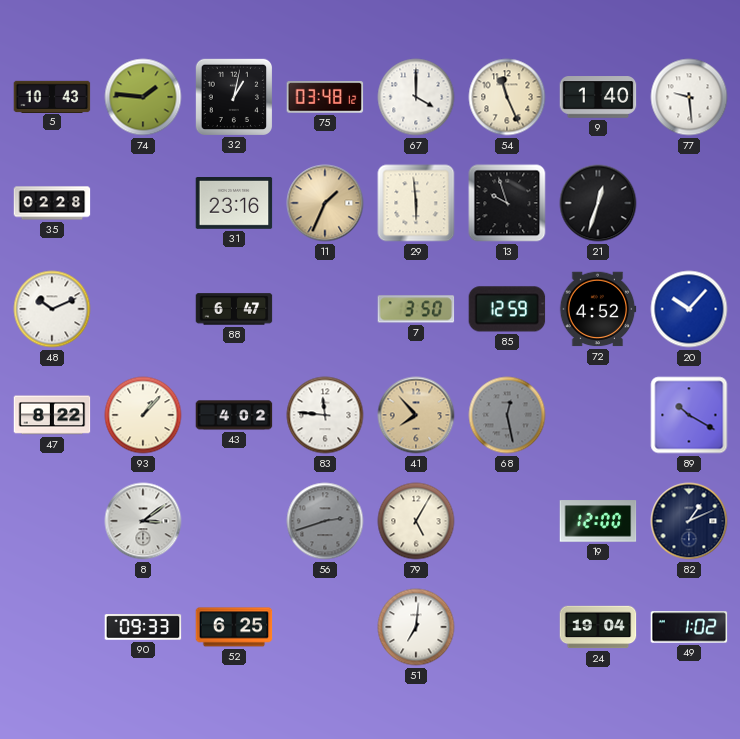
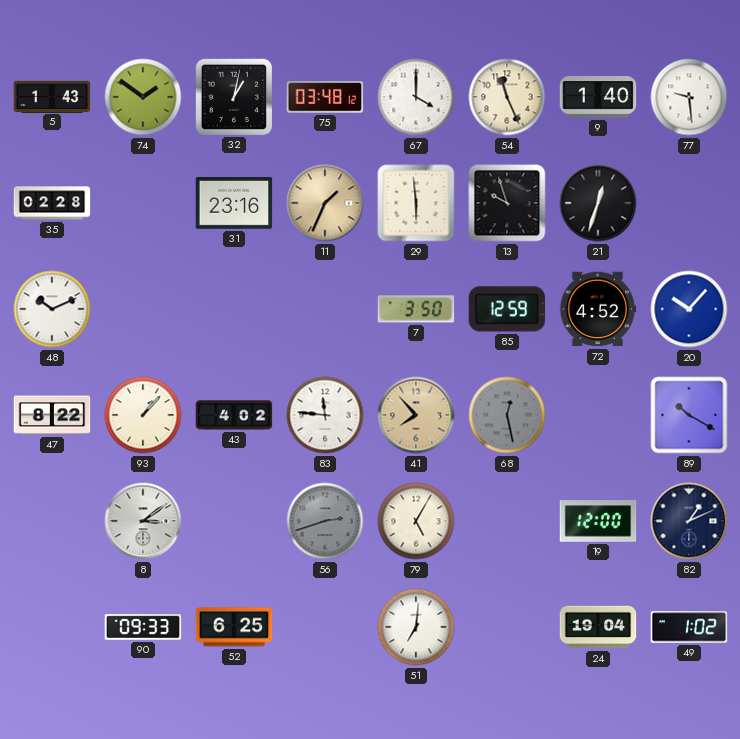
5: 10:43 -> 1:43 (52, 96)
74: 1:46 -> 1:51 (143, 97)
88: 6:47 -> none (234, 309)
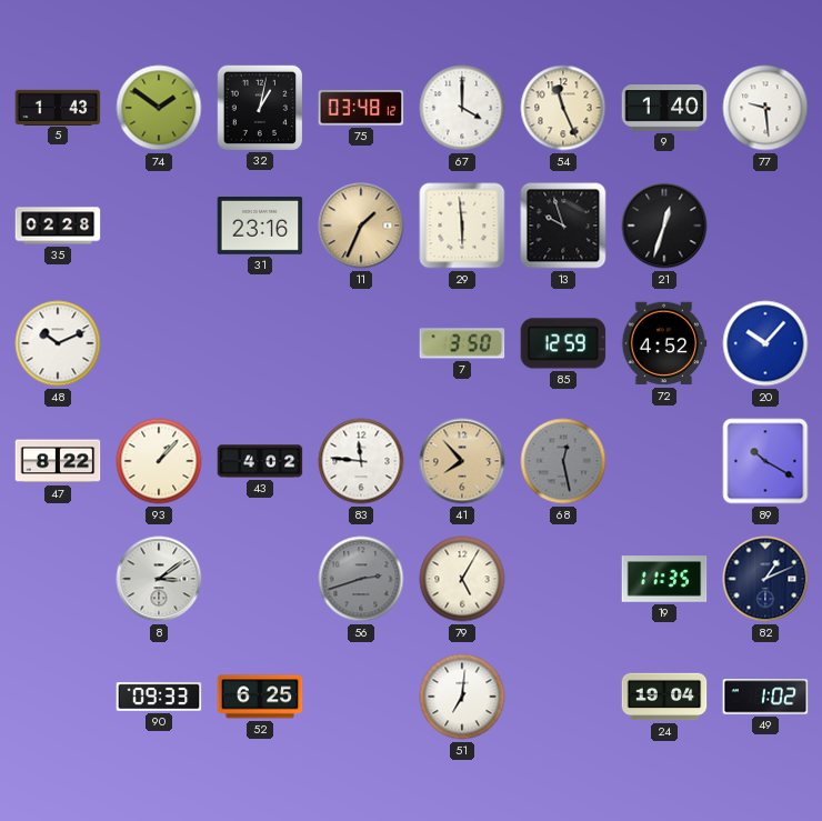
19: 12:00 -> 11:35 (664, 579)
